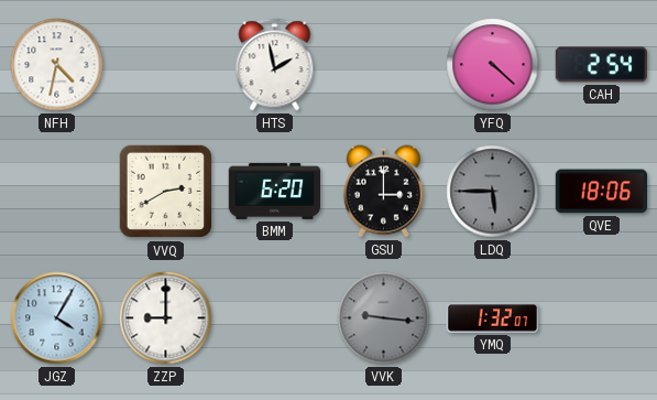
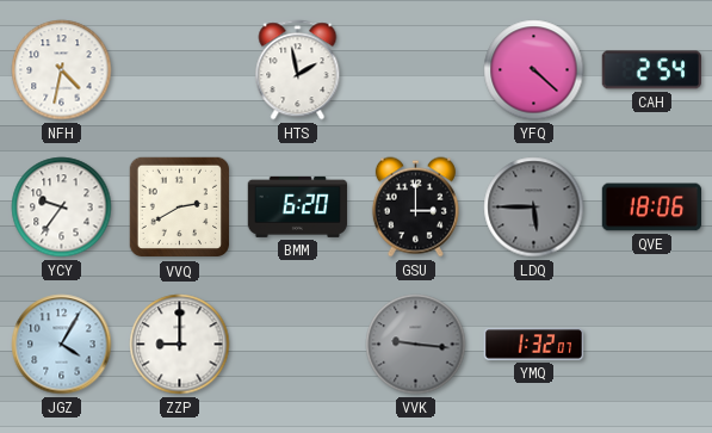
YCY: none -> 9:36 (62, 208)
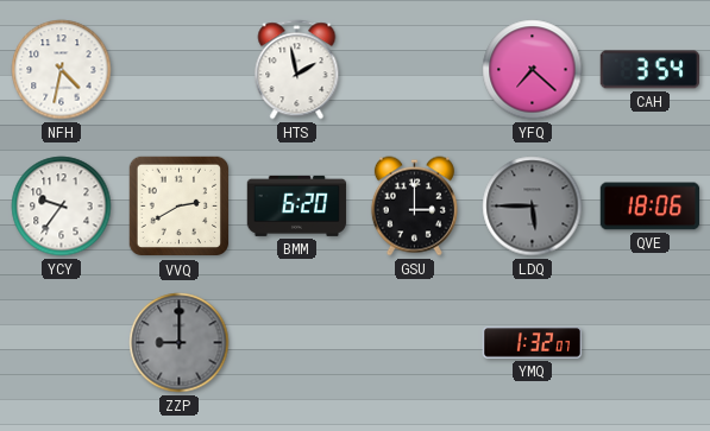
YFQ: 4:22 -> 7:22 (533, 70)
CAH: 2:54 -> 3:54 (649, 70)
JGZ: 4:05 -> none (62, 345)
ZZP dial: white -> grey (180, 343)
VVK: 9:16 -> none (416, 345)
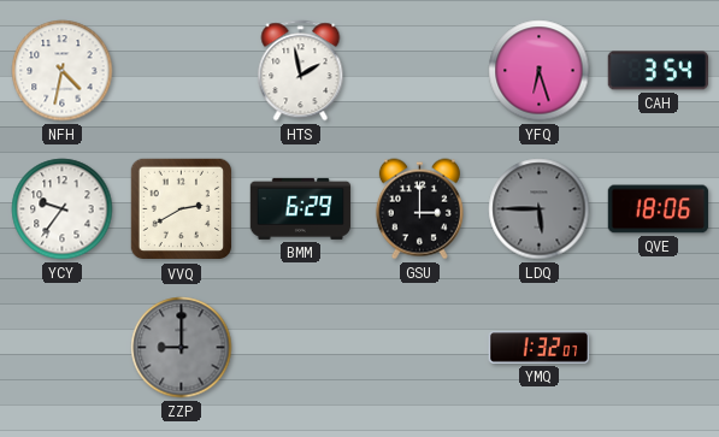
YFQ: 7:22 -> 6:27 (540, 71)
BMM: 6:20 -> 6:29 (301, 208)
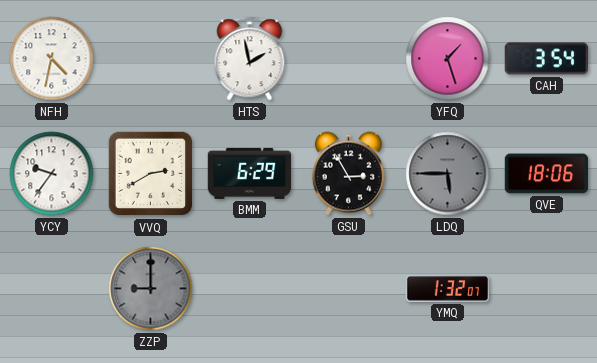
YFQ: 6:27 -> 1:27 (448, 59)
GSU: 3:00 -> 2:55 (348, 174)
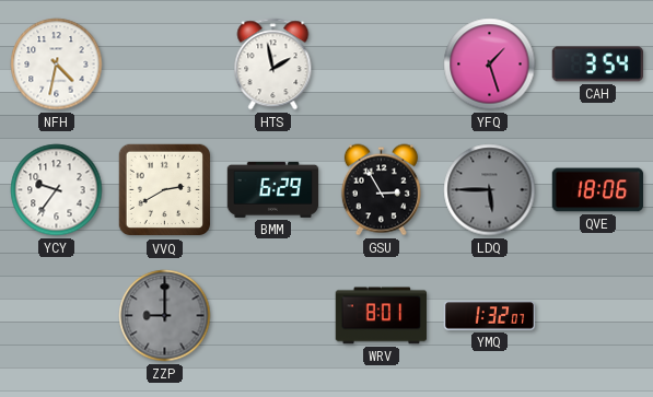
WRV: none -> 8:01 (382, 316)
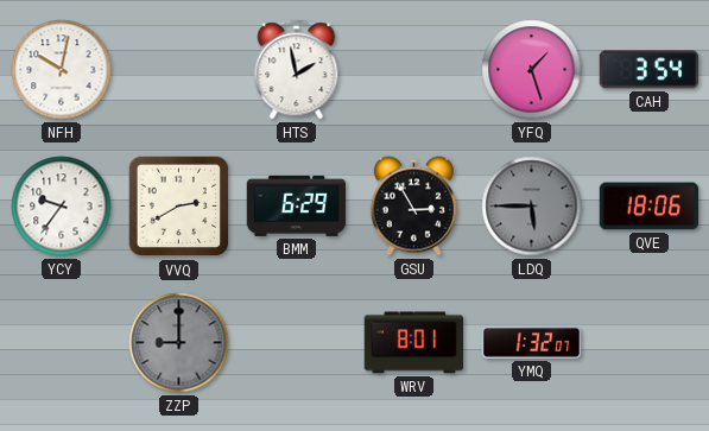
NFH: 4:32 -> 10:02 (62, 70)
